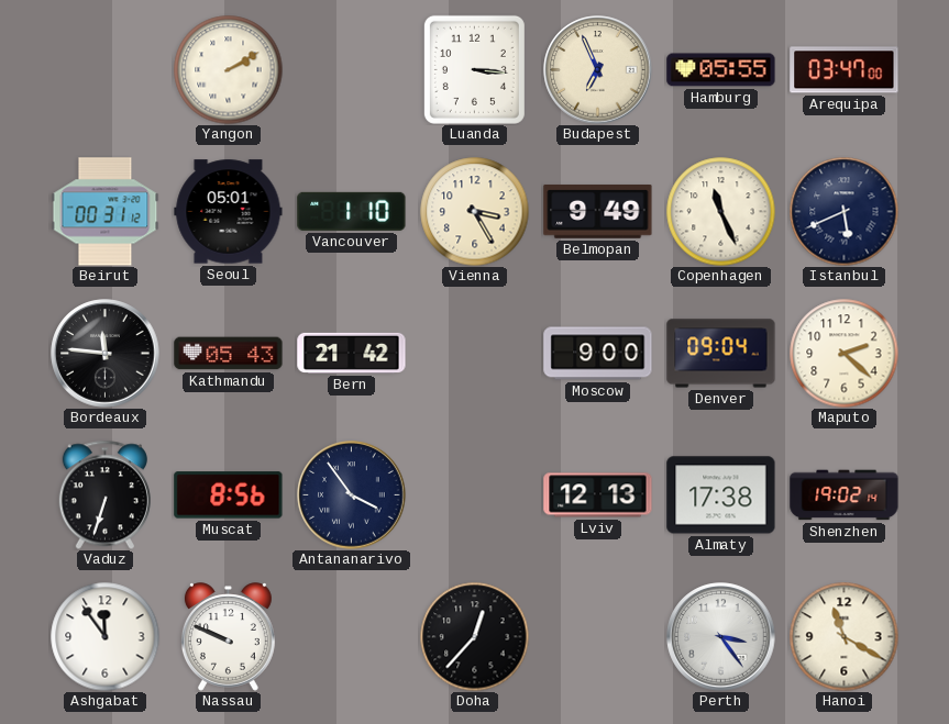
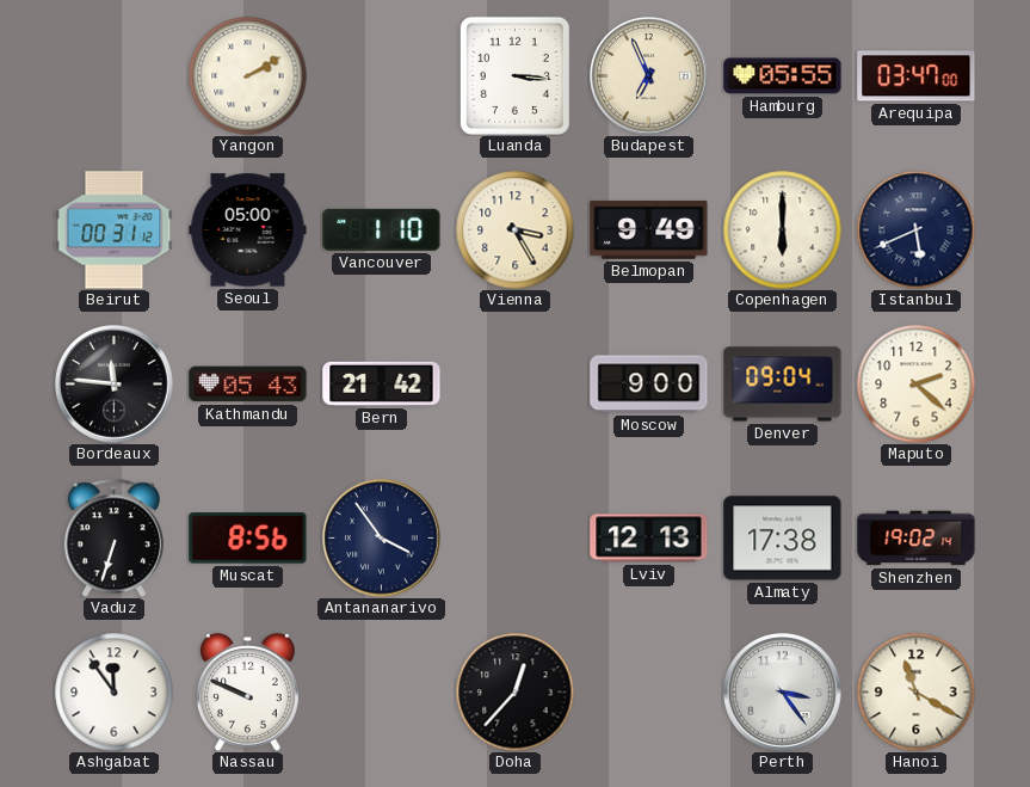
Seoul: 05:01 -> 05:00 (248, 230)
Copenhagen: 11:26 -> 6:00 (783, 230)
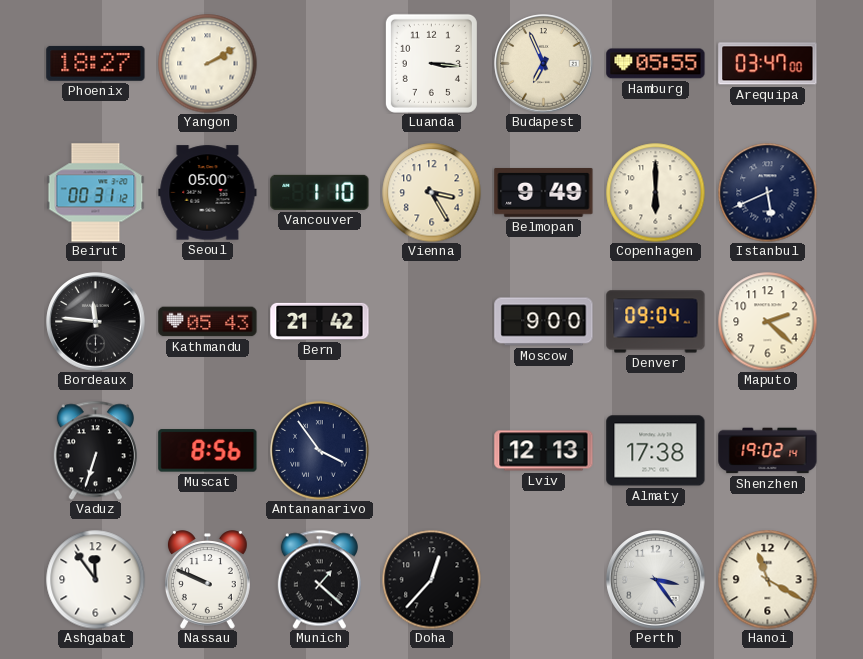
Phoenix: none -> 18:27 (96, 63)
Munich: none -> 1:22 (319, 579)
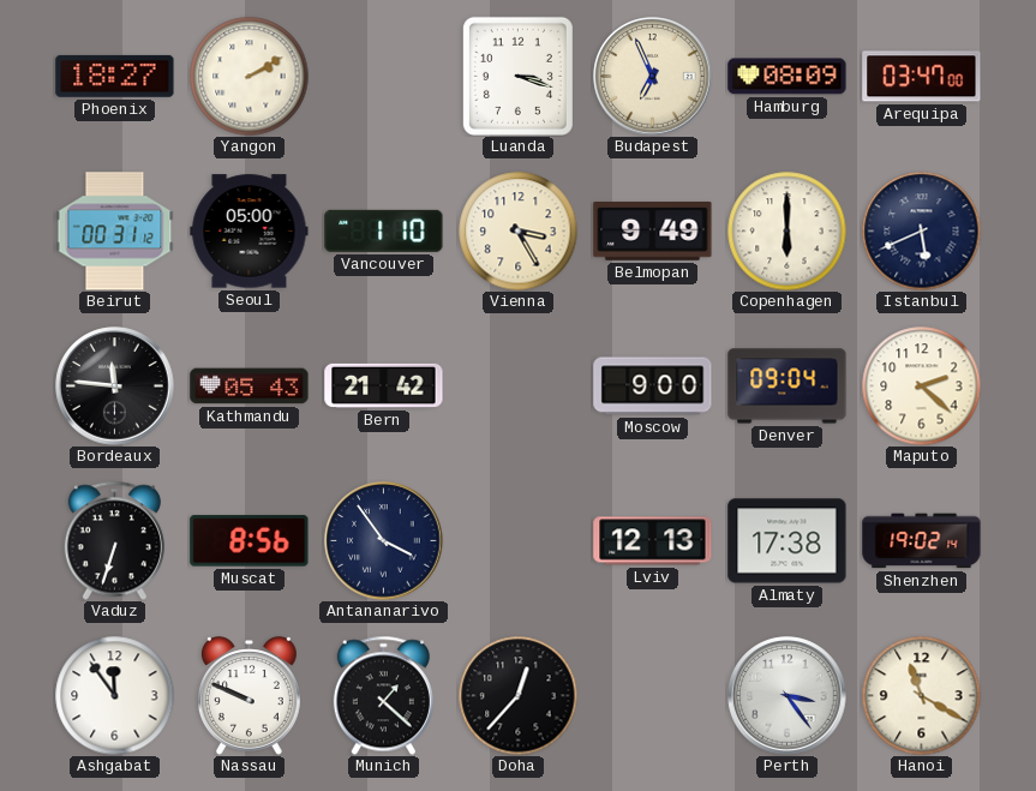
Luanda: 3:16 -> 3:18 (517, 76)
Hamburg: 05:55 -> 08:09 (788, 77)
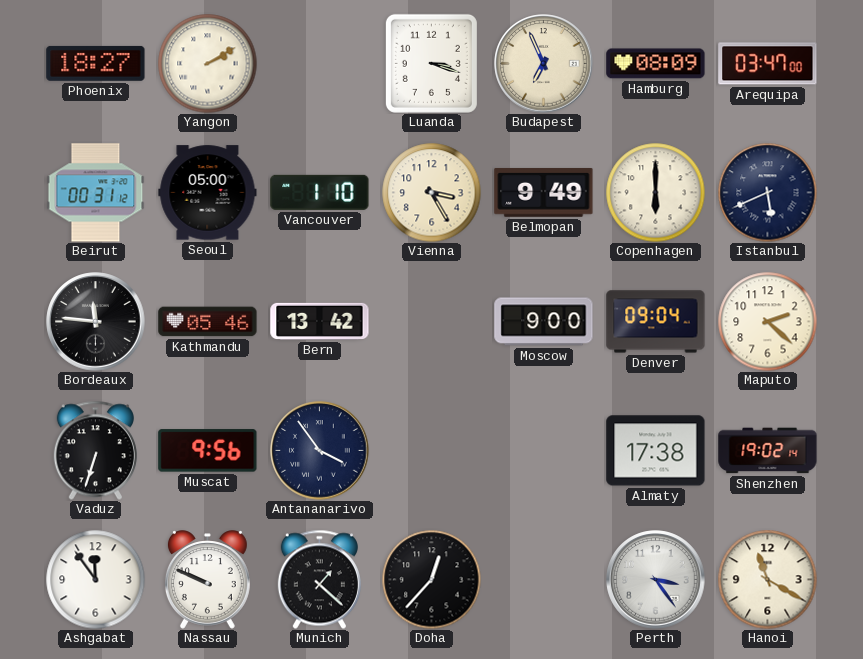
Kathmandu: 05:43 -> 05:46 (208, 322)
Bern: 21:42 -> 13:42 (320, 321)
Muscat: 8:56 -> 9:56 (208, 451)
Lviv: 12:13 -> none (653, 541)
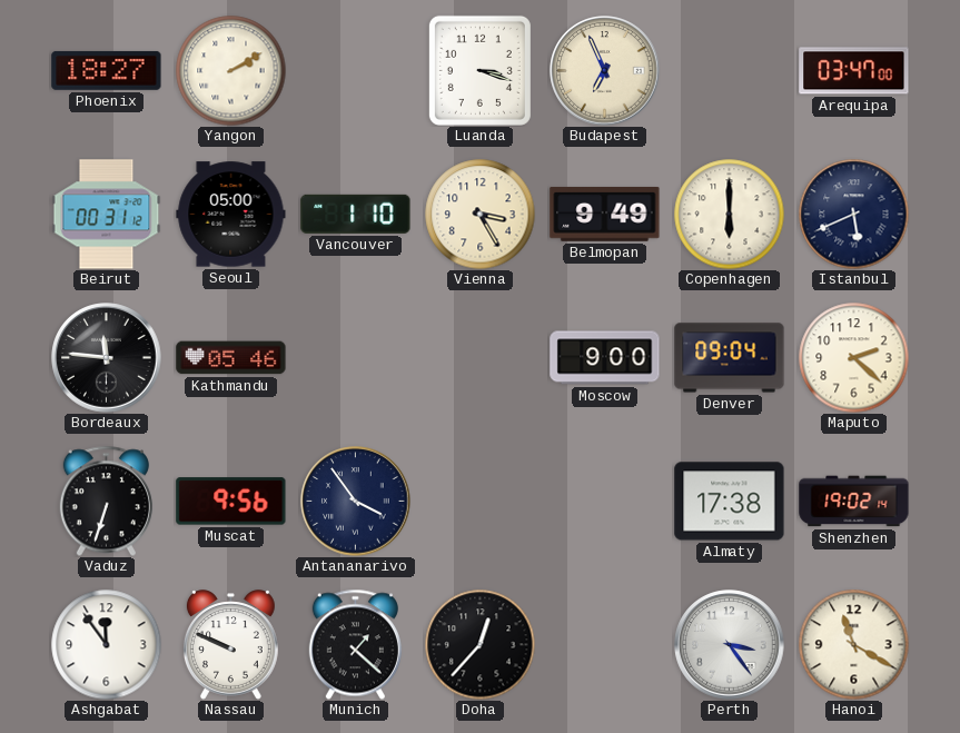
Hamburg: 08:09 -> none (656, 64)
Bern: 13:42 -> none (320, 321)
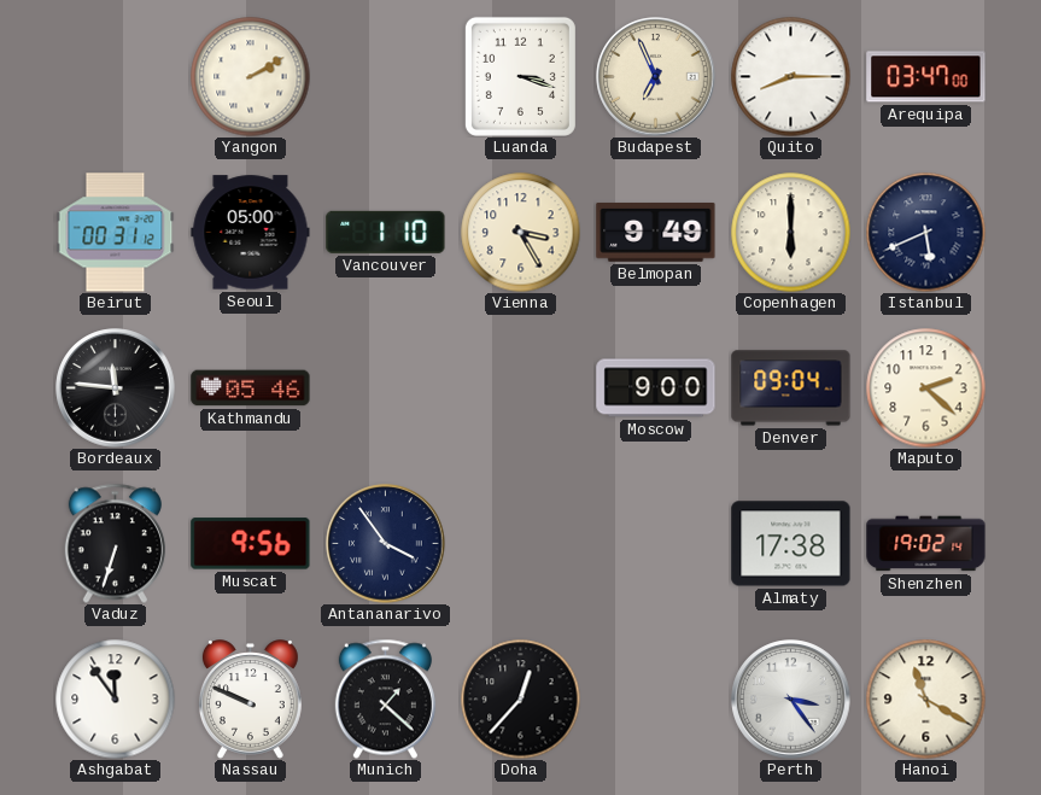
Phoenix: 18:27 -> none (107, 70)
Quito: none -> 8:15 (791, 77)
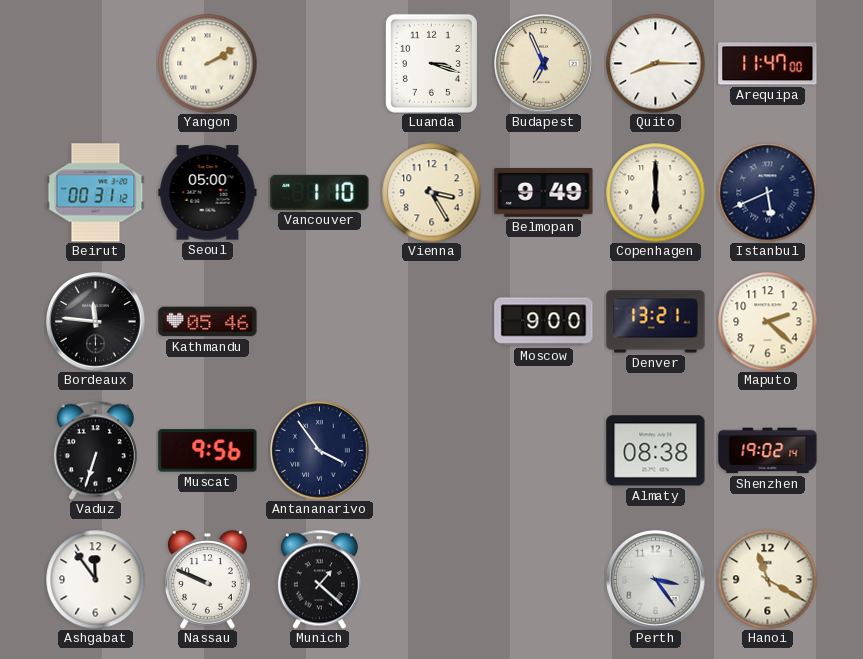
Arequipa: 03:47 -> 11:47 (768, 64)
Denver: 09:04 -> 13:21 (656, 322)
Almaty: 17:38 -> 08:38 (656, 451)
Doha: 12:37 -> none (521, 700)
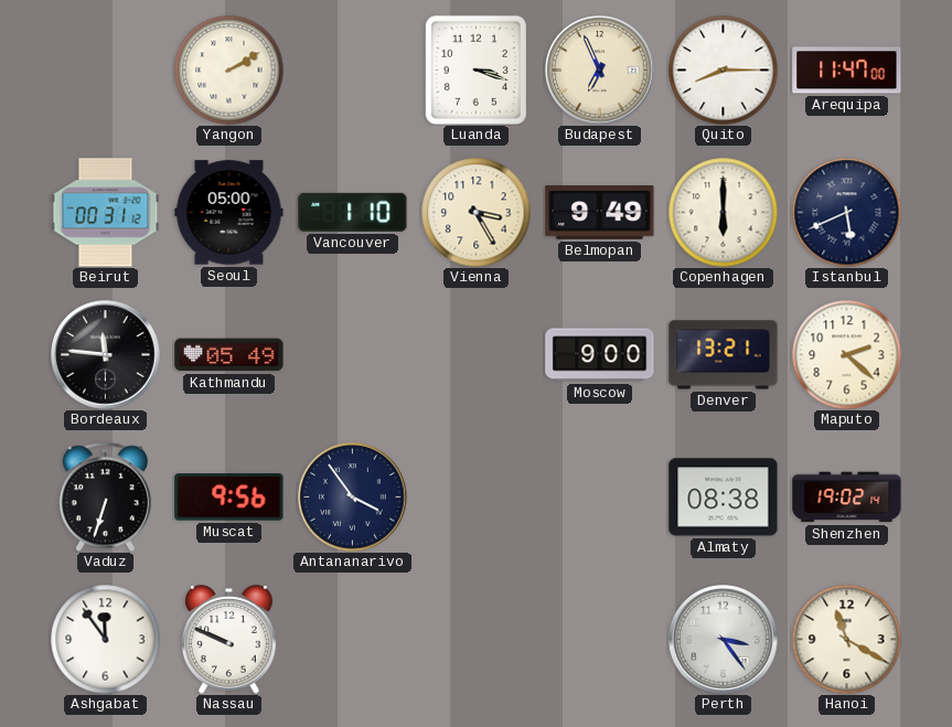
Kathmandu: 05:46 -> 05:49 (229, 355)
Munich: 1:22 -> none (319, 579)
